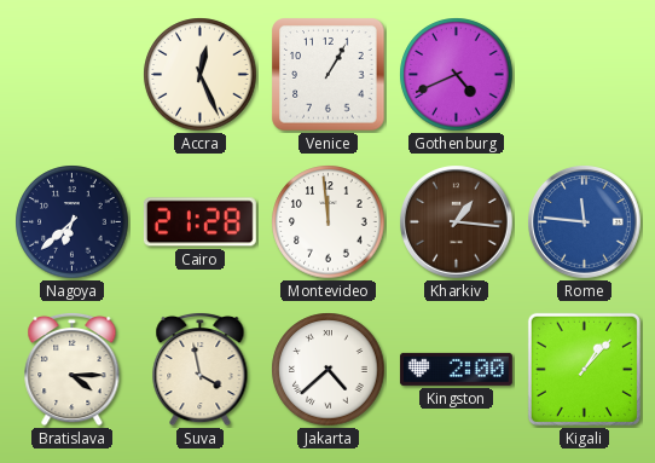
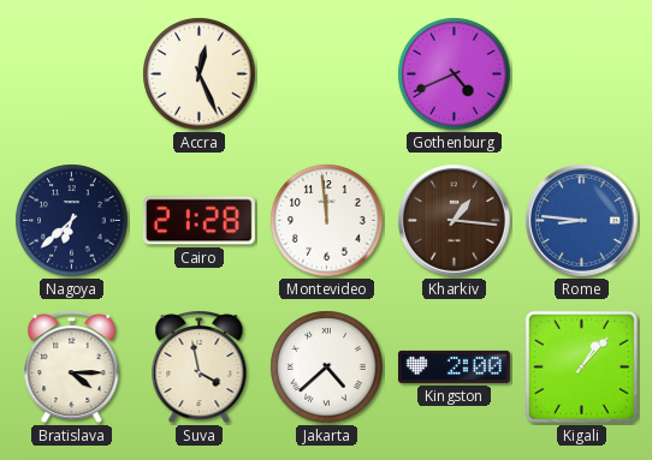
Venice: 1:05 -> none (329, 75)
Rome: 11:46 -> 8:46 (582, 221)
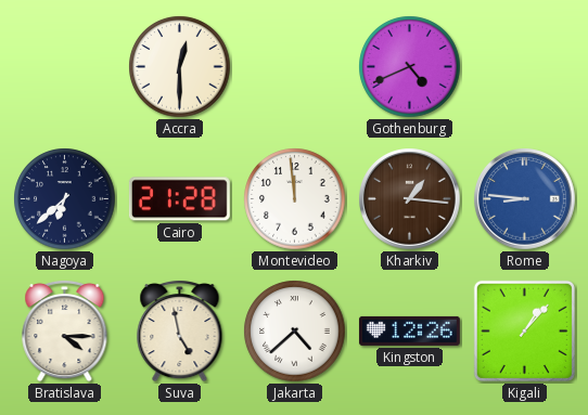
Accra: 12:26 -> 12:30 (180, 67)
Suva: 3:58 -> 4:58 (180, 330)
Kingston: 2:00 -> 12:26 (409, 330)
